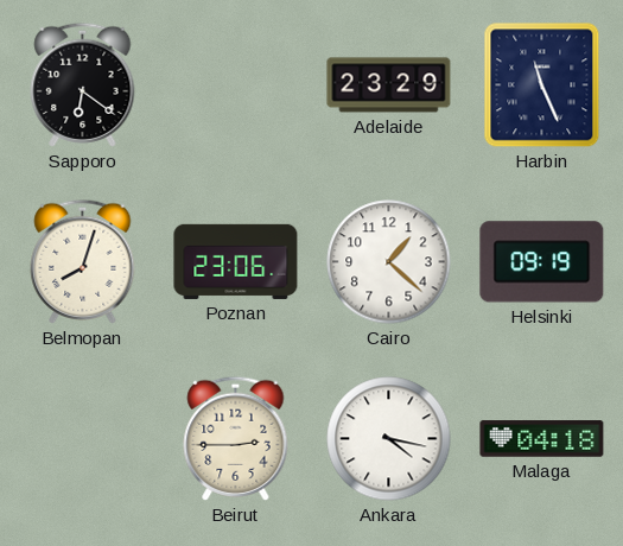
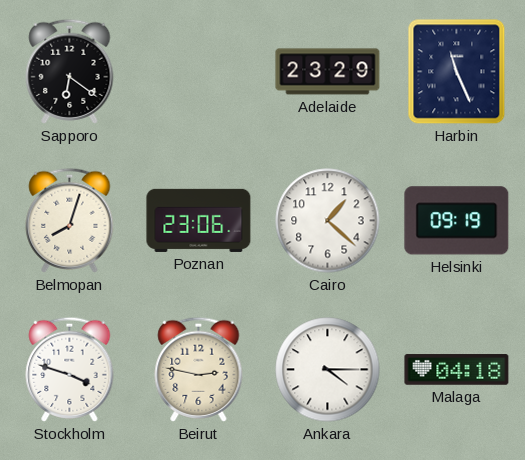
Stockholm: none -> 3:48 (70, 369)
Beirut: 2:45 -> 2:47 (199, 369)
Ankara: 4:17 -> 4:15 (328, 370)
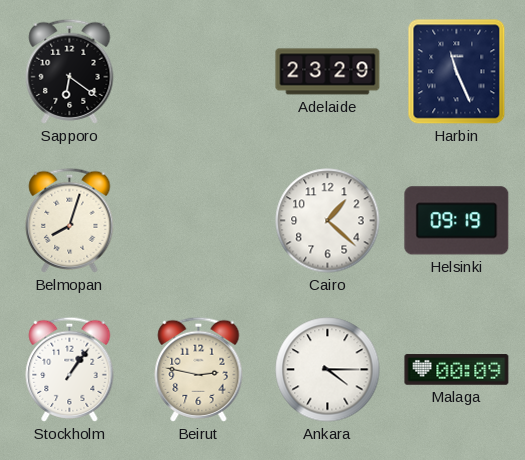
Poznan: 23:06 -> none (199, 220)
Stockholm: 3:48 -> 1:06 (70, 369)
Malaga: 04:18 -> 00:09 (457, 370)
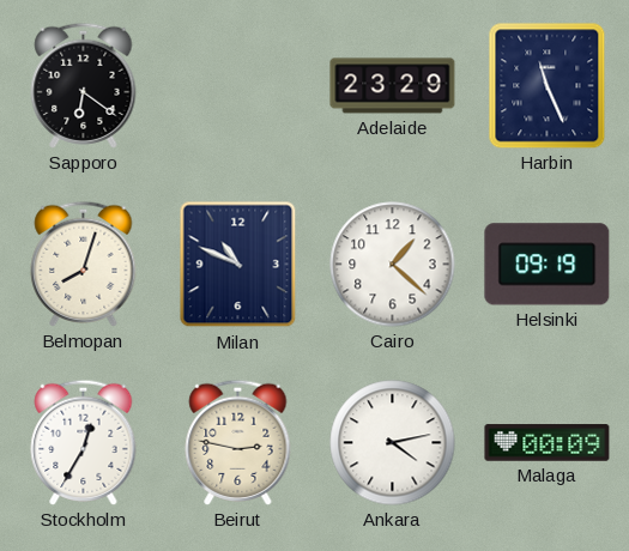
Milan: none -> 10:49 (238, 265)
Stockholm: 1:06 -> 12:35 (84, 442)
Ankara: 4:15 -> 4:13 (393, 443)
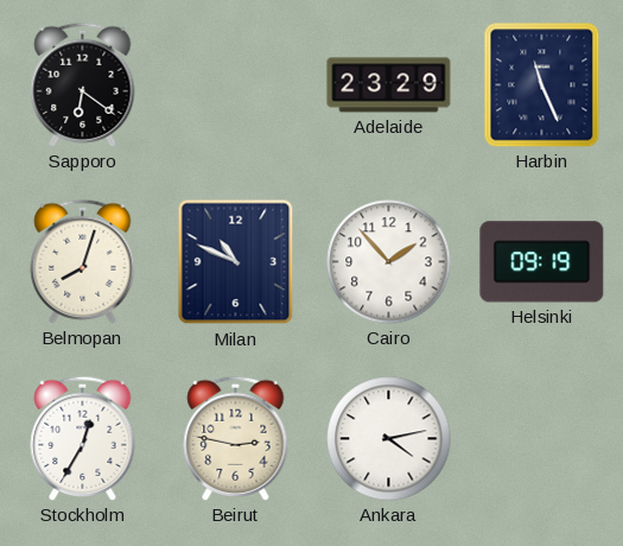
Cairo: 1:22 -> 1:53 (389, 262)
Malaga: 00:09 -> none (548, 443)
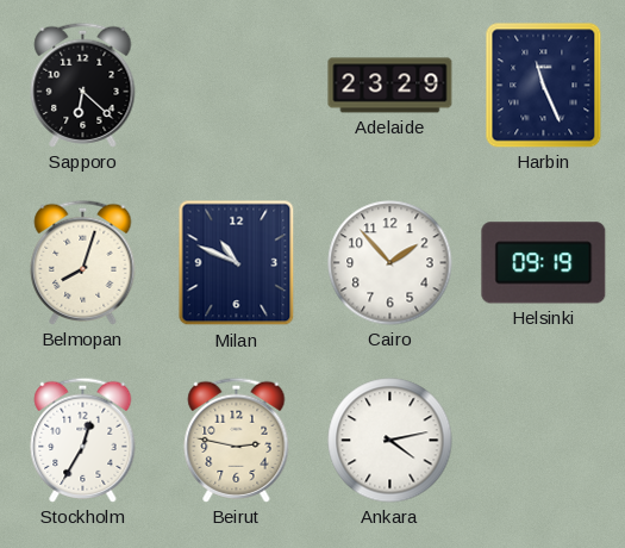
Sapporo: 6:21 -> 6:22 (83, 85)
